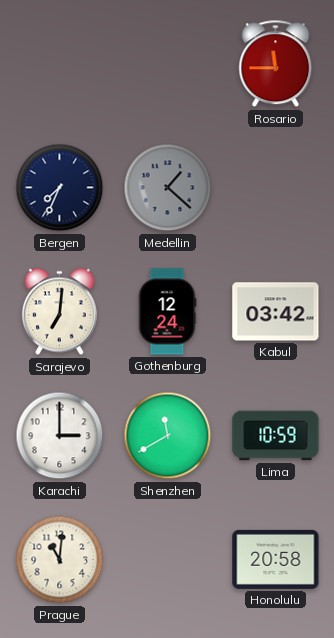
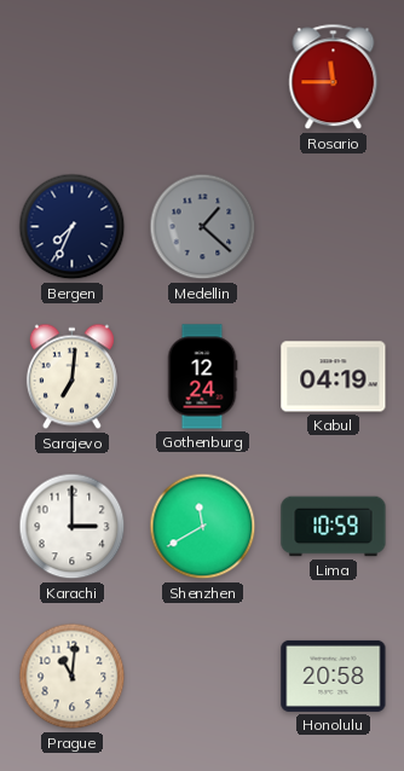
Kabul: 03:42 -> 04:19 (334, 377)
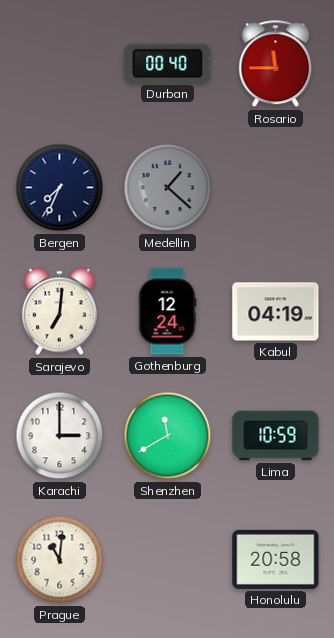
Durban: none -> 00:40 (168, 63)
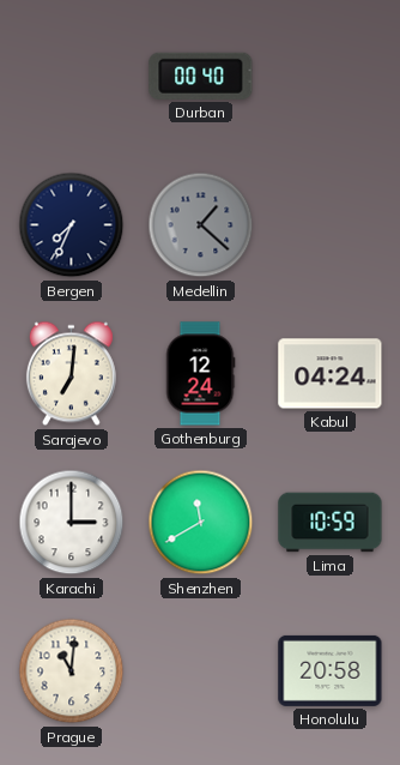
Rosario: 11:45 -> none (276, 64)
Kabul: 04:19 -> 04:24 (331, 374)
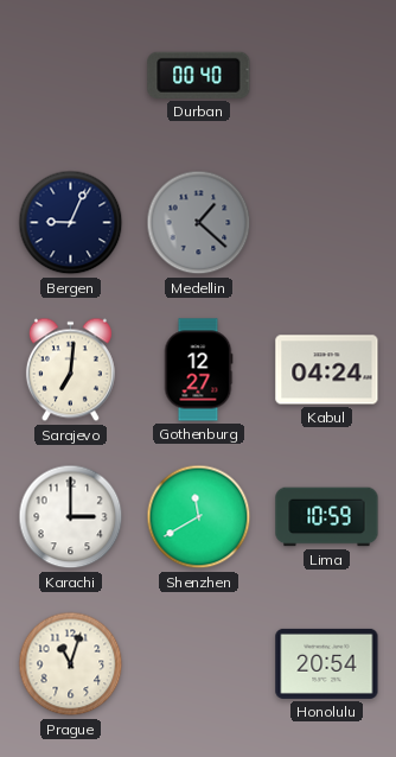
Bergen: 7:34 -> 9:04 (71, 223)
Gothenburg: 12:24 -> 12:27 (198, 370)
Prague: 11:01 -> 11:03 (71, 664)
Honolulu: 20:58 -> 20:54 (327, 663)
